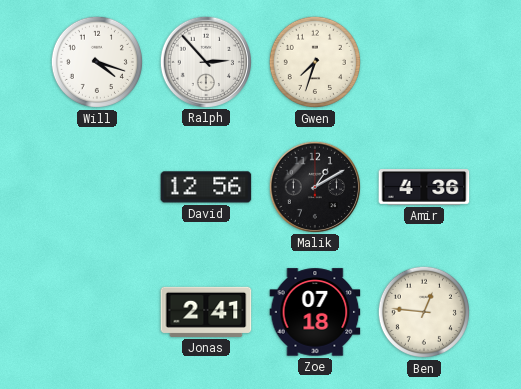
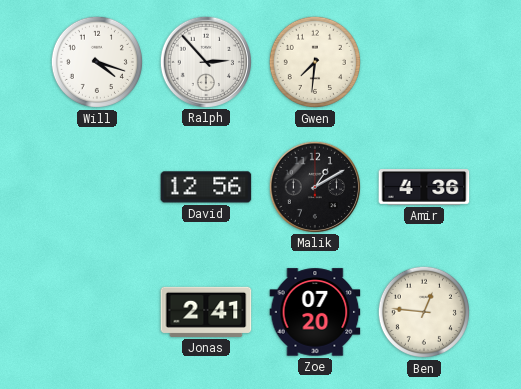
Gwen: 7:33 -> 7:31 (315, 62)
Zoe: 07:18 -> 07:20 (315, 312)
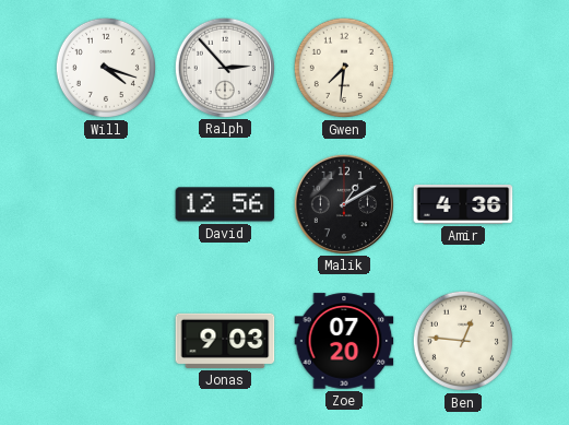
Jonas: 2:41 -> 9:03 (225, 341)
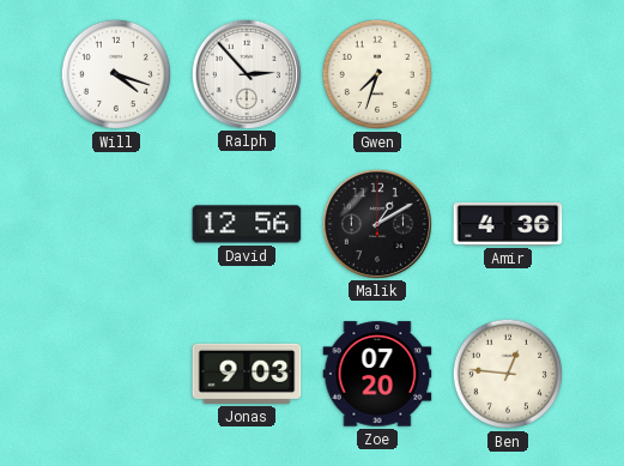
Gwen: 7:31 -> 7:33 (377, 74)
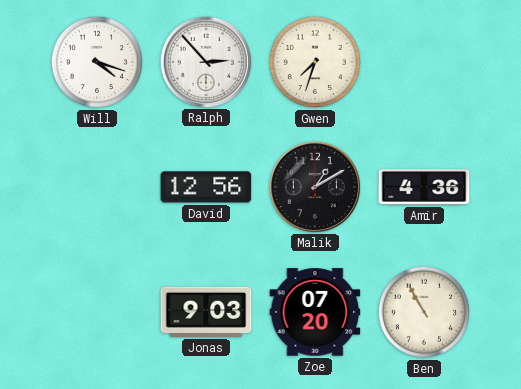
Ben: 12:46 -> 10:55 (424, 312)
